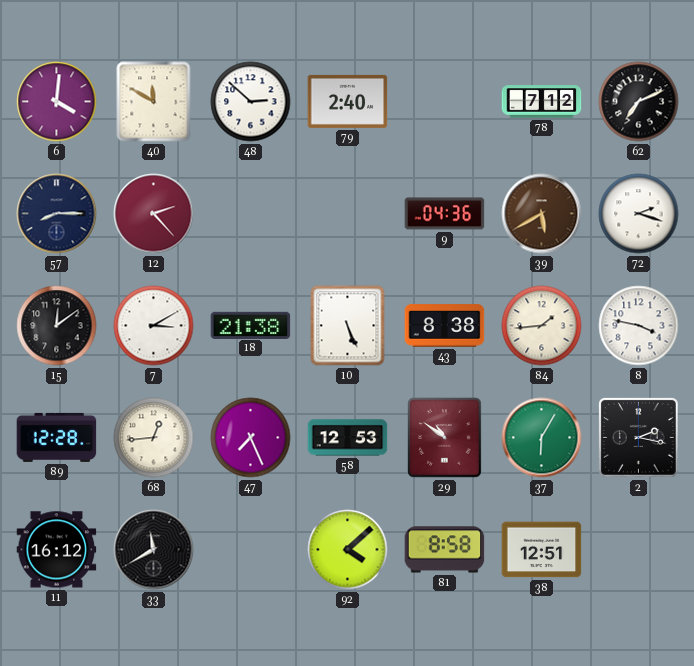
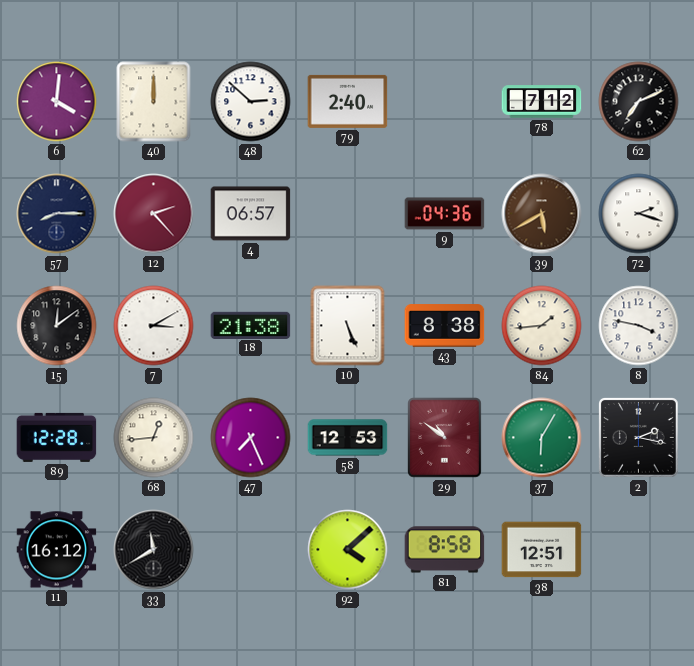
40: 11:50 -> 12:00 (154, 102)
4: none -> 06:57 (251, 214)
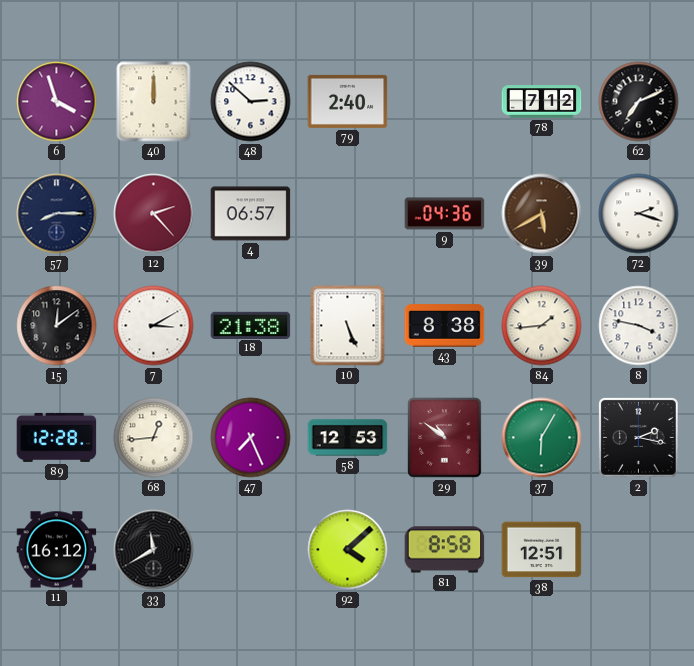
6: 4:01 -> 3:57 (57, 102)
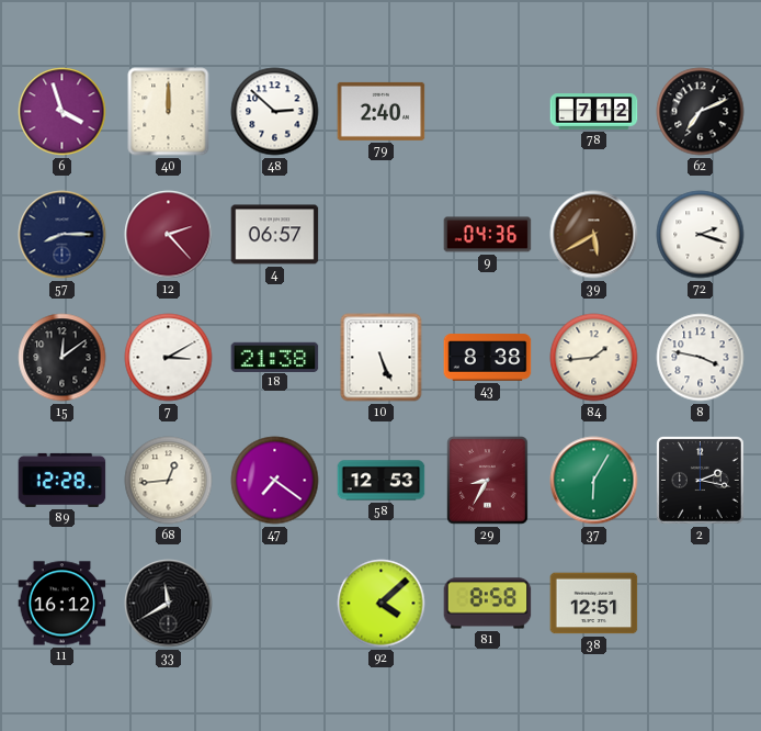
47: 7:26 -> 7:21 (275, 481)
29: 10:51 -> 8:35 (488, 481)
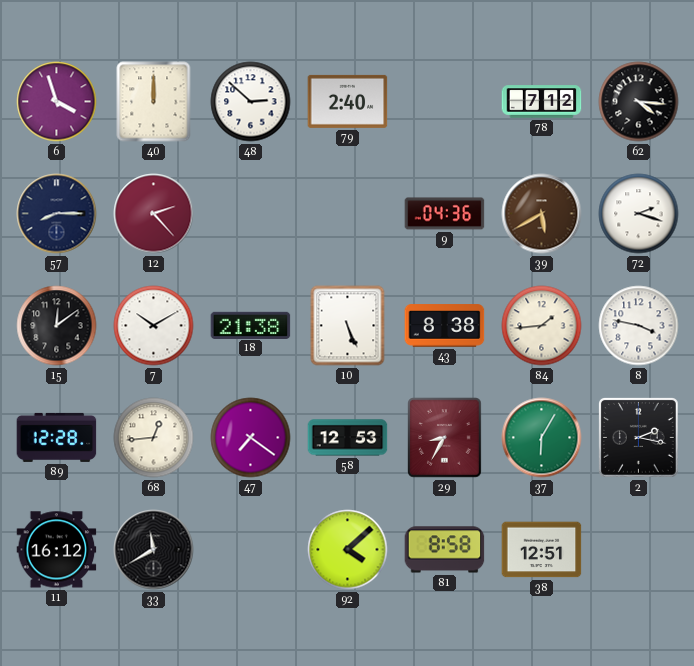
62: 7:11 -> 4:16 (639, 102)
4: 06:57 -> none (275, 235)
7: 3:10 -> 10:10 (154, 326)
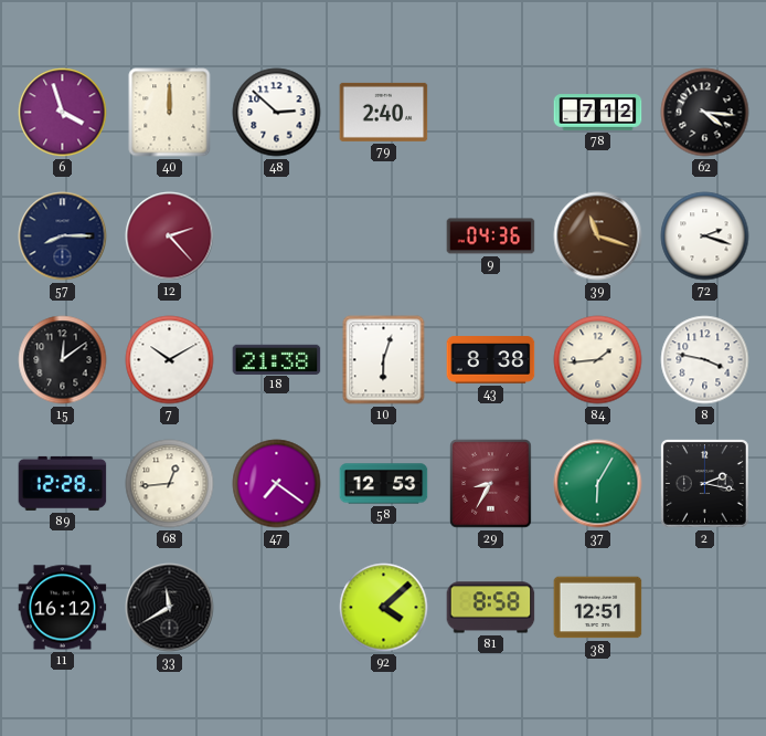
39: 5:40 -> 11:18 (598, 236)
10: 5:26 -> 6:03 (384, 360)
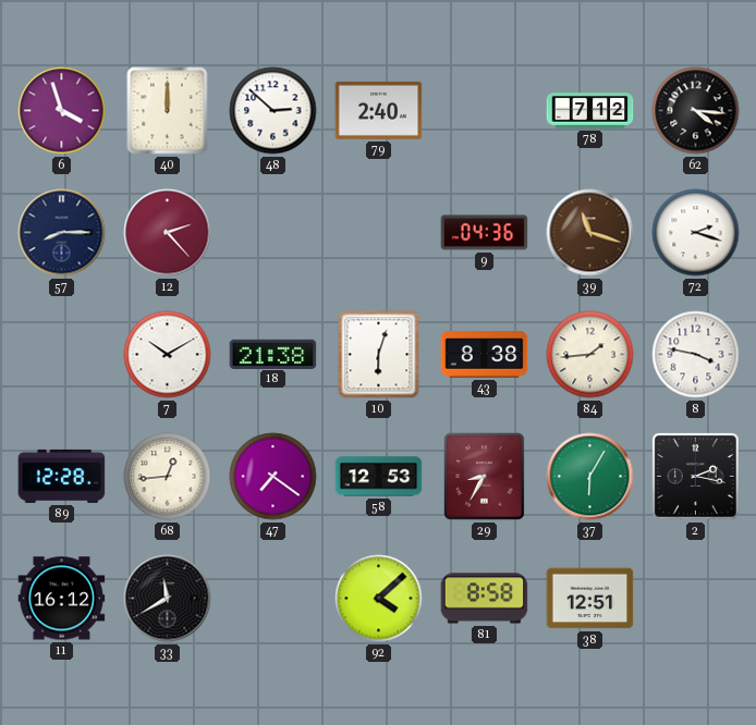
15: 12:09 -> none (63, 360)
